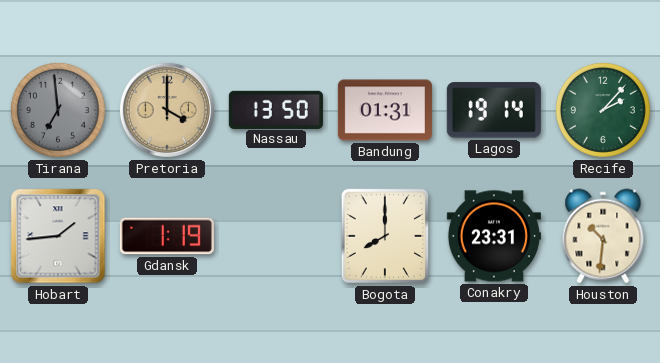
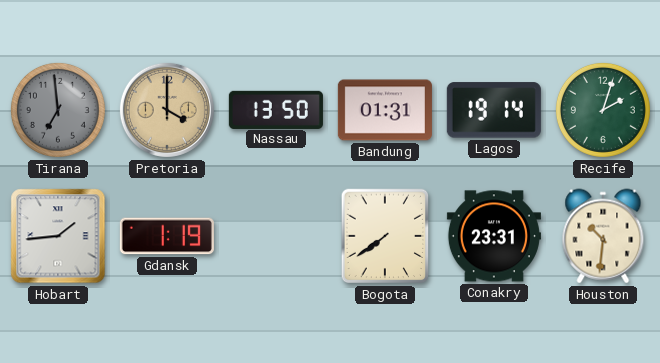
Recife: 2:07 -> 2:03 (603, 110)
Bogota: 8:00 -> 7:39 (385, 236)
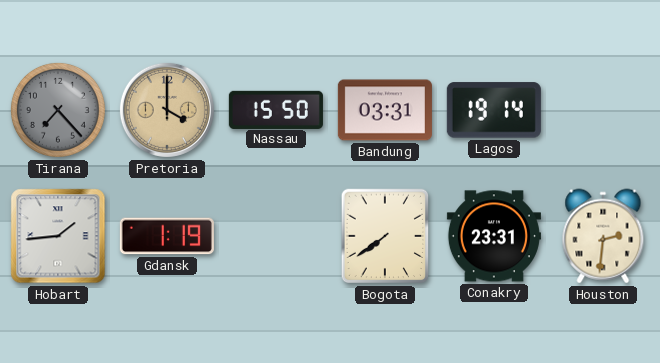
Tirana: 6:59 -> 7:23 (58, 110)
Nassau: 13:50 -> 15:50 (276, 109)
Bandung: 01:31 -> 03:31 (385, 110)
Recife: 2:03 -> none (603, 110)
Houston: 10:31 -> 2:31 (603, 236)
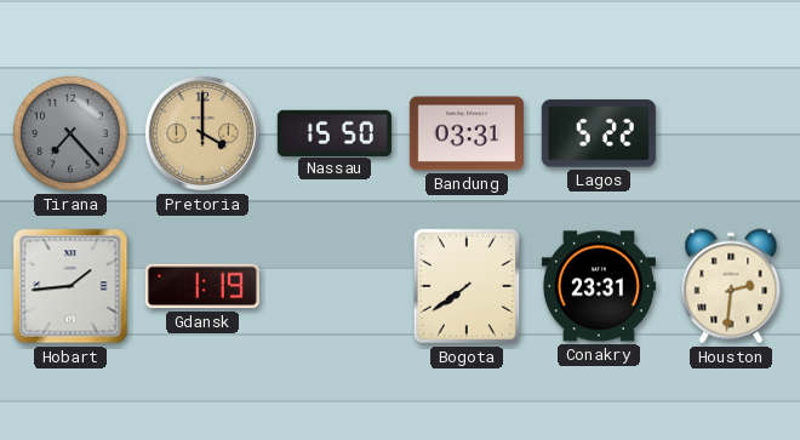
Lagos: 19:14 -> 5:22 (599, 133)
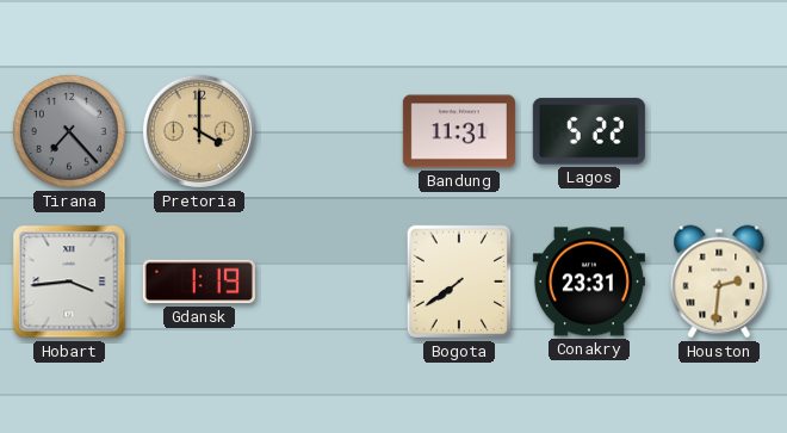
Nassau: 15:50 -> none (335, 132)
Bandung: 03:31 -> 11:31 (459, 131)
Hobart: 1:44 -> 3:44 (69, 282)
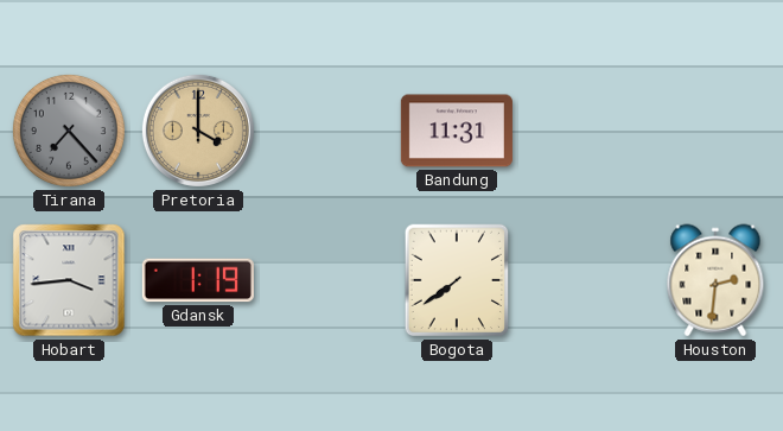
Lagos: 5:22 -> none (589, 131)
Conakry: 23:31 -> none (589, 282)
